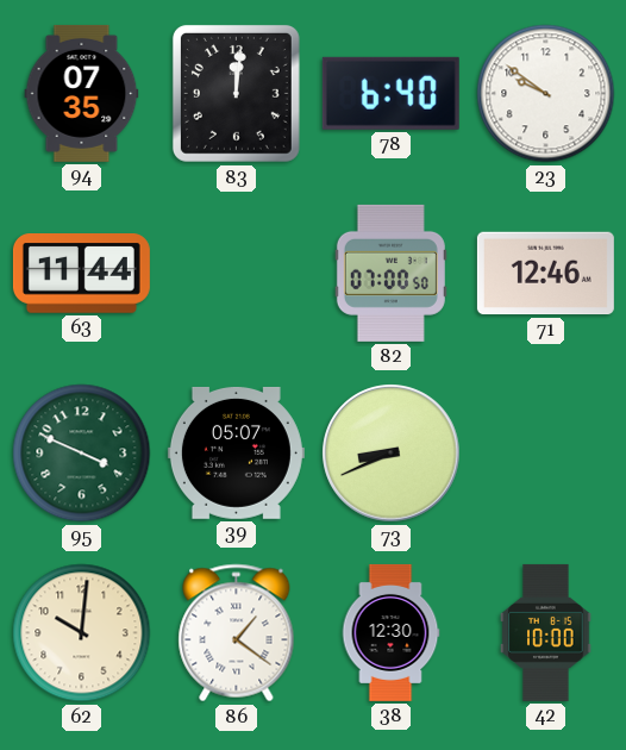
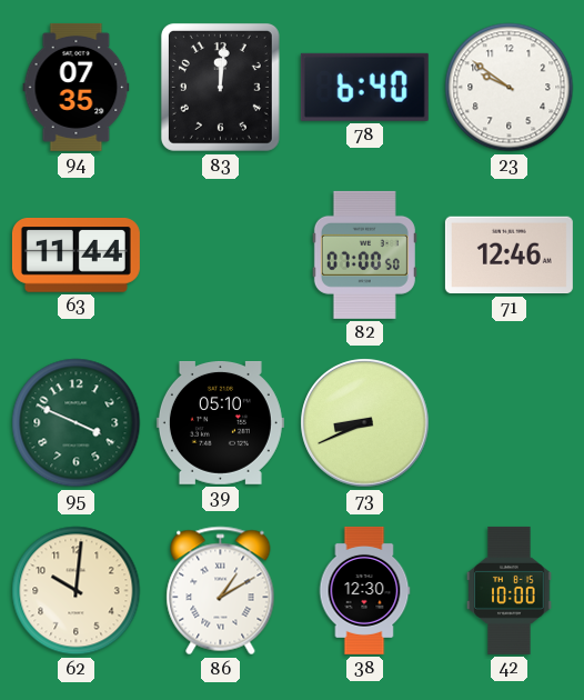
39: 05:07 -> 05:10 (220, 422)
86: 1:21 -> 1:10 (221, 591)
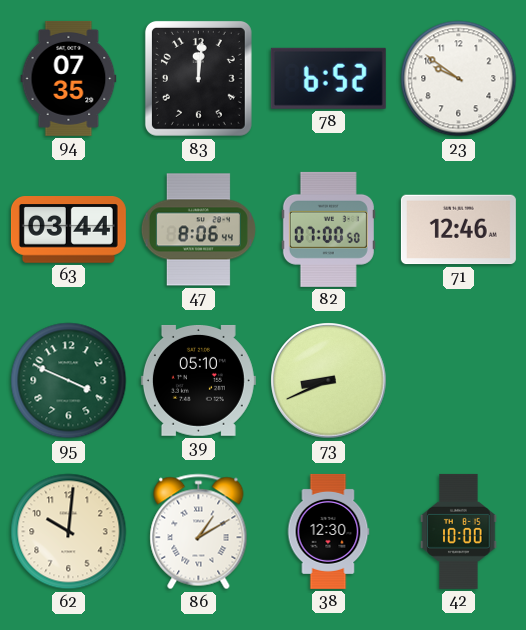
78: 6:40 -> 6:52 (328, 78)
63: 11:44 -> 03:44 (68, 230)
47: none -> 8:06 (198, 230)
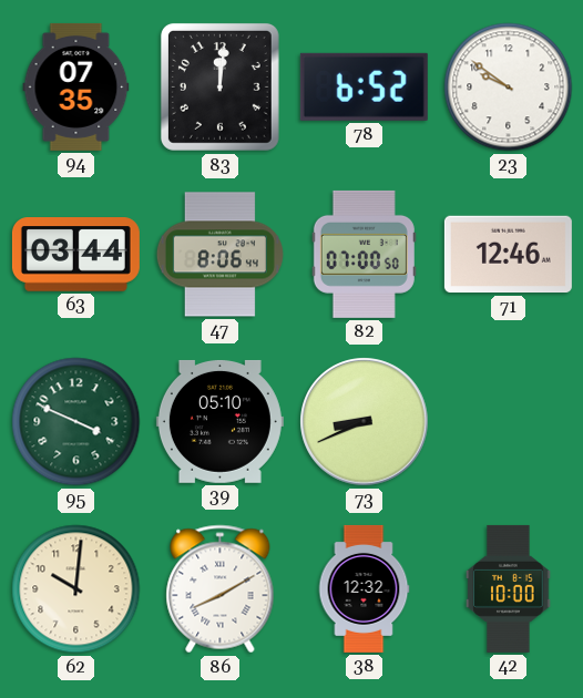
86: 1:10 -> 8:10 (221, 589)
38: 12:30 -> 12:32 (364, 588)
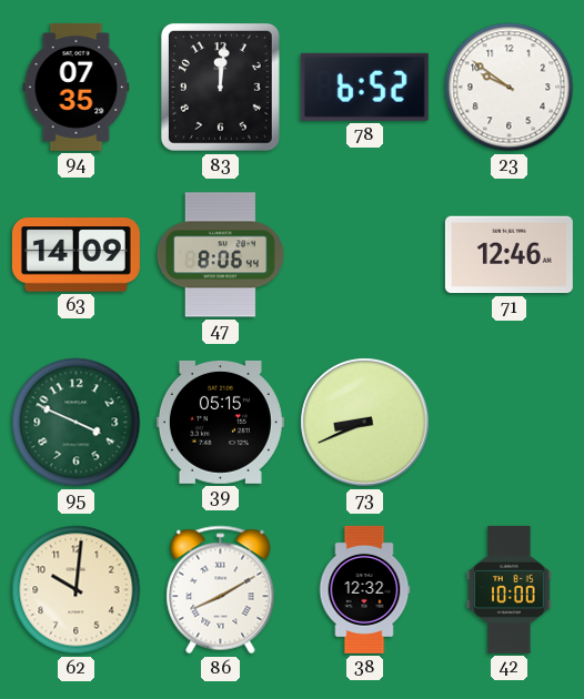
63: 03:44 -> 14:09 (75, 255)
82: 07:00 -> none (364, 254)
39: 05:10 -> 05:15 (220, 422)
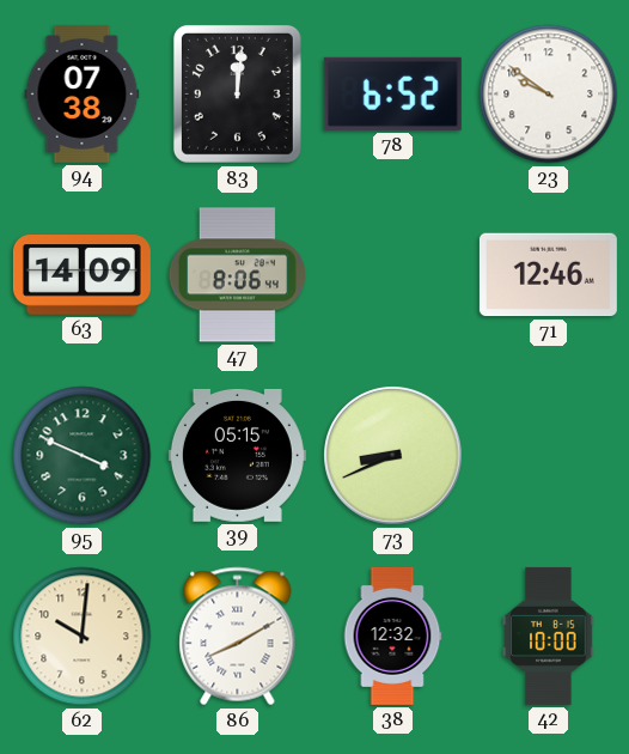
94: 07:35 -> 07:38 (83, 93)
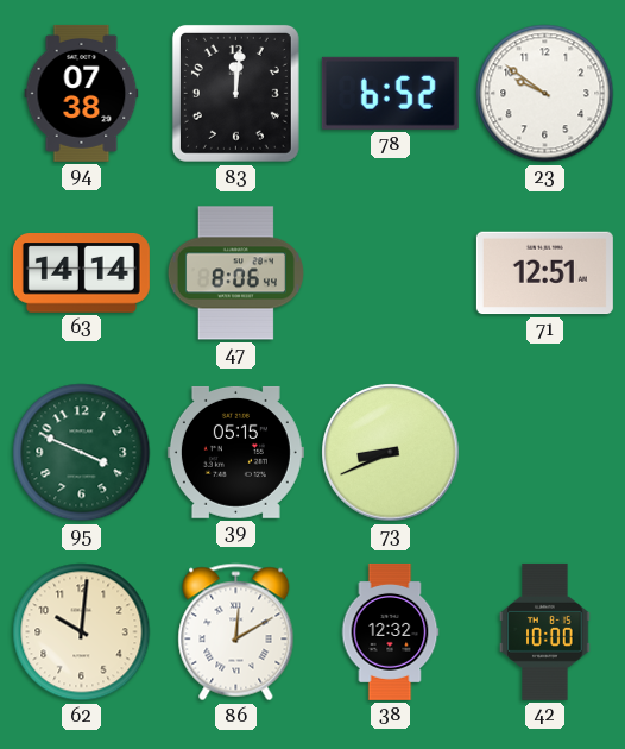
63: 14:09 -> 14:14 (81, 273)
71: 12:46 -> 12:51 (544, 273)
86: 8:10 -> 12:10 (236, 632)
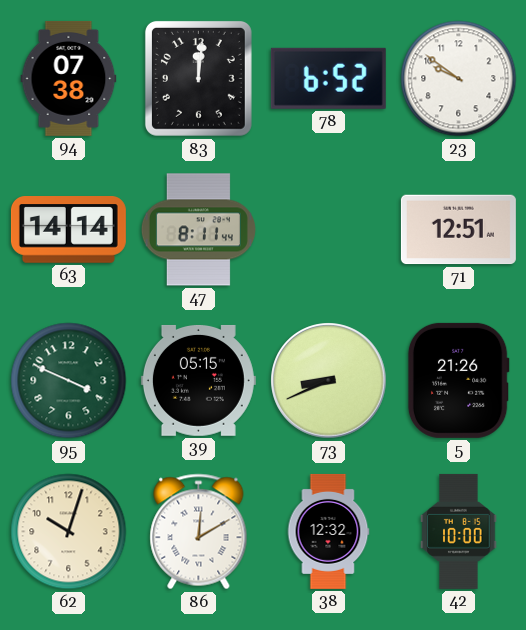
47: 8:06 -> 8:11 (198, 230)
5: none -> 21:26 (458, 380)
62: 10:01 -> 10:03 (69, 532)
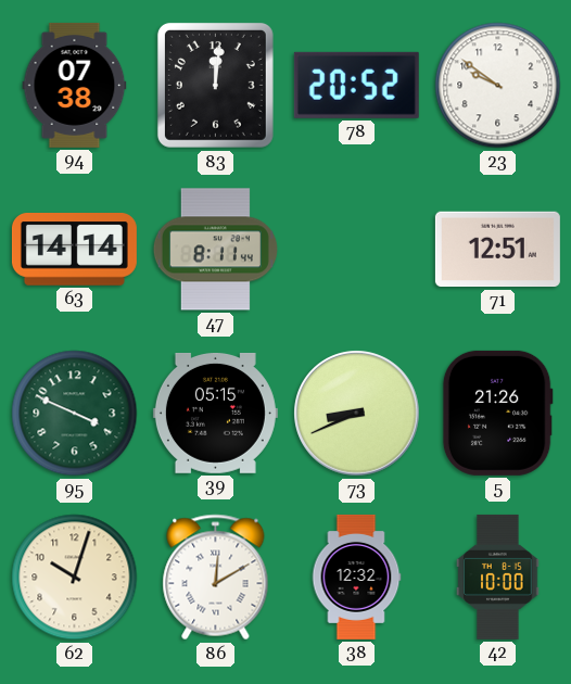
78: 6:52 -> 20:52 (356, 85)
